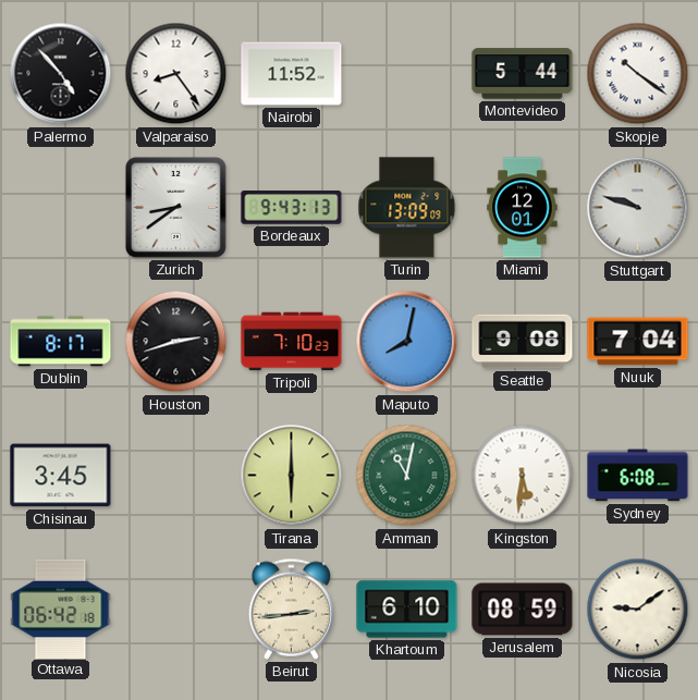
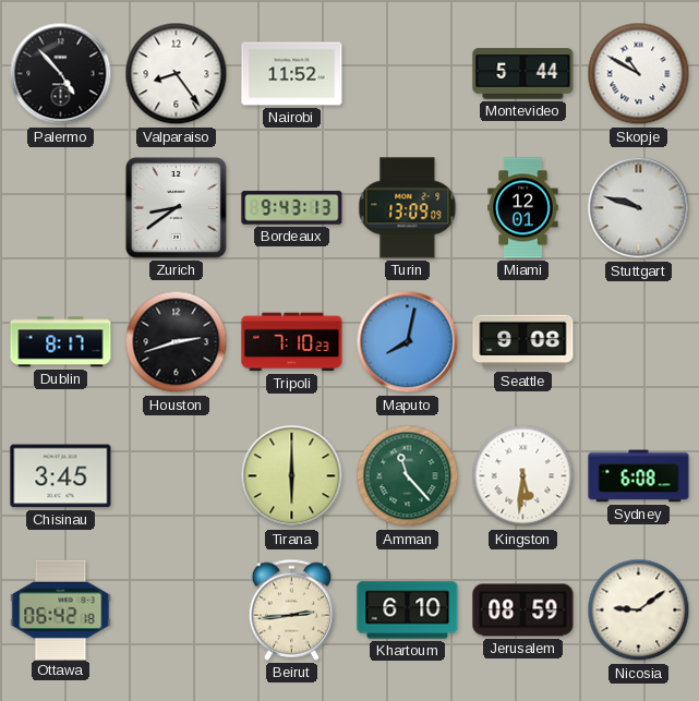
Skopje: 10:21 -> 10:50 (639, 74)
Nuuk: 7:04 -> none (638, 342)
Amman: 11:02 -> 11:23 (408, 476)
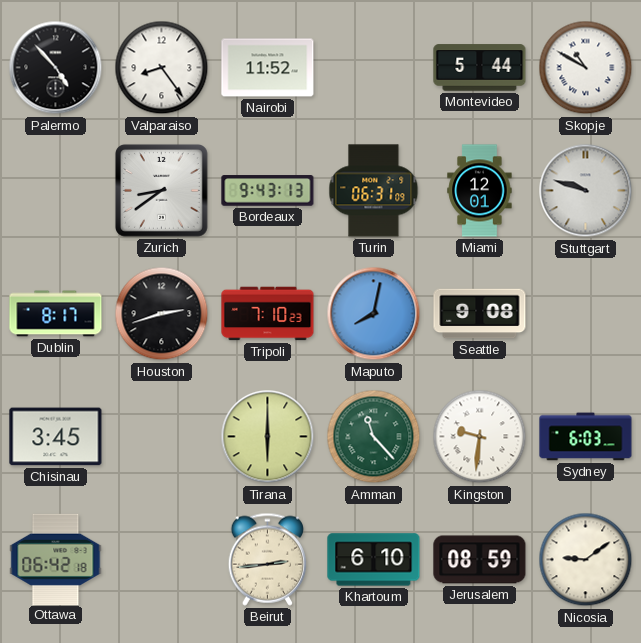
Turin: 13:09 -> 06:31 (374, 191)
Kingston: 5:31 -> 9:31 (480, 437)
Sydney: 6:08 -> 6:03 (586, 437)
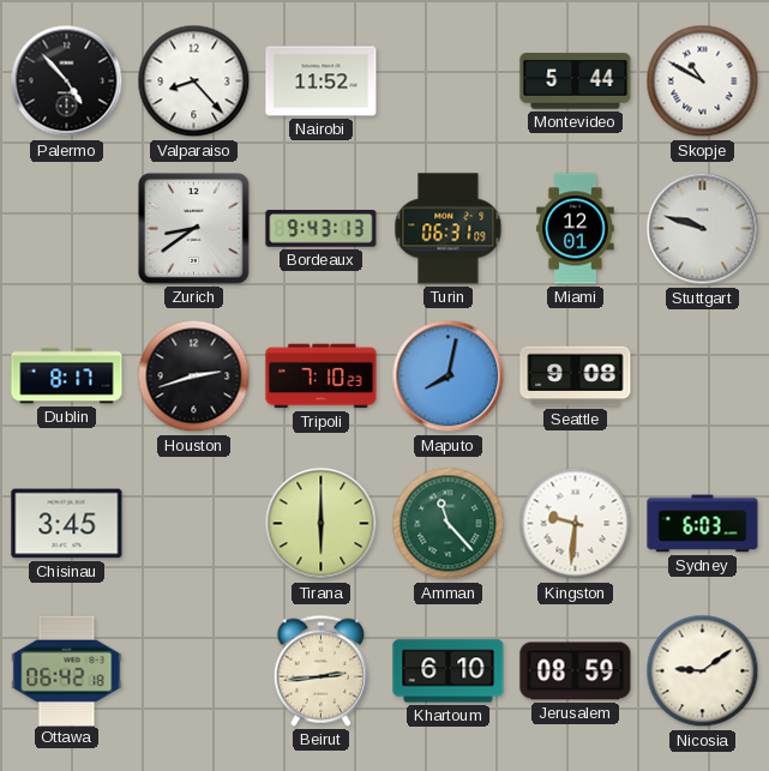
Valparaiso: 8:24 -> 8:23 (194, 82)
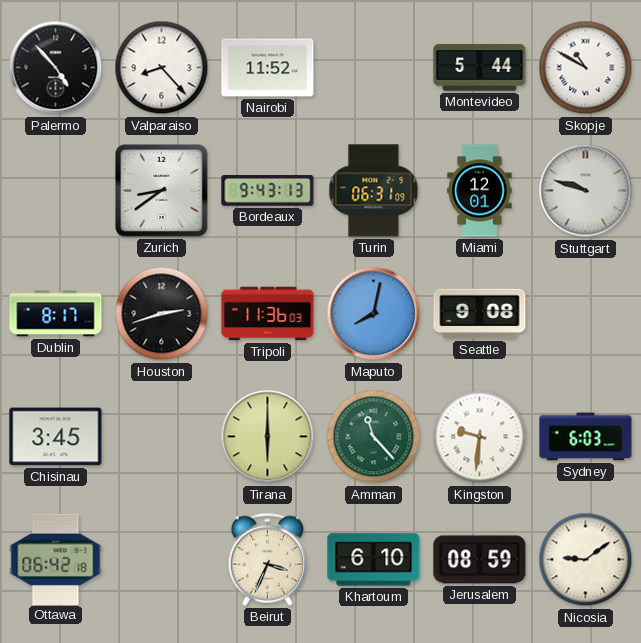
Tripoli: 7:10 -> 11:36 (268, 314)
Beirut: 2:44 -> 3:34 (267, 559)
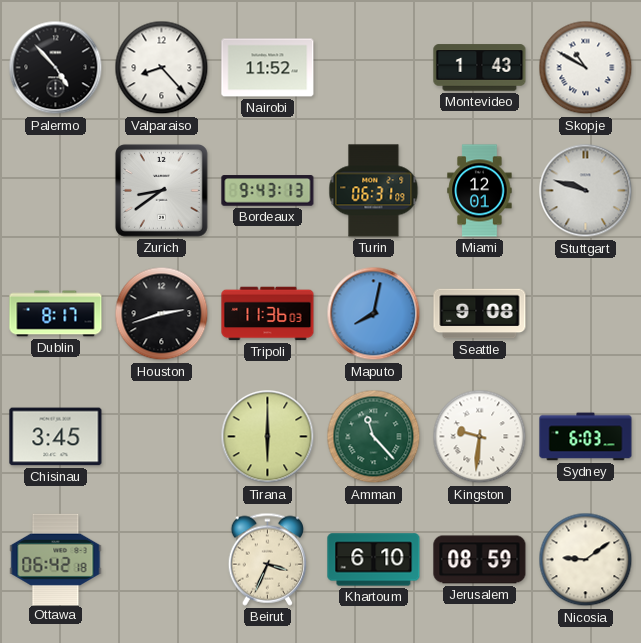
Montevideo: 5:44 -> 1:43 (480, 68)
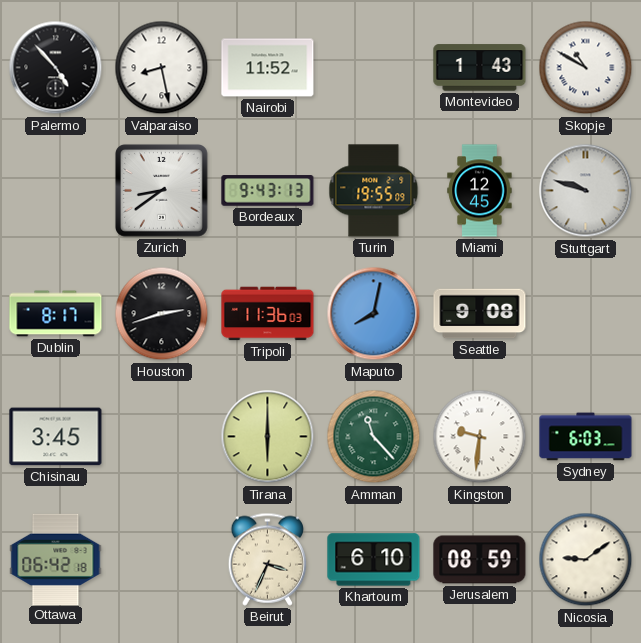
Valparaiso: 8:23 -> 8:28 (162, 68)
Turin: 06:31 -> 19:55 (374, 191)
Miami: 12:01 -> 12:45 (480, 191)
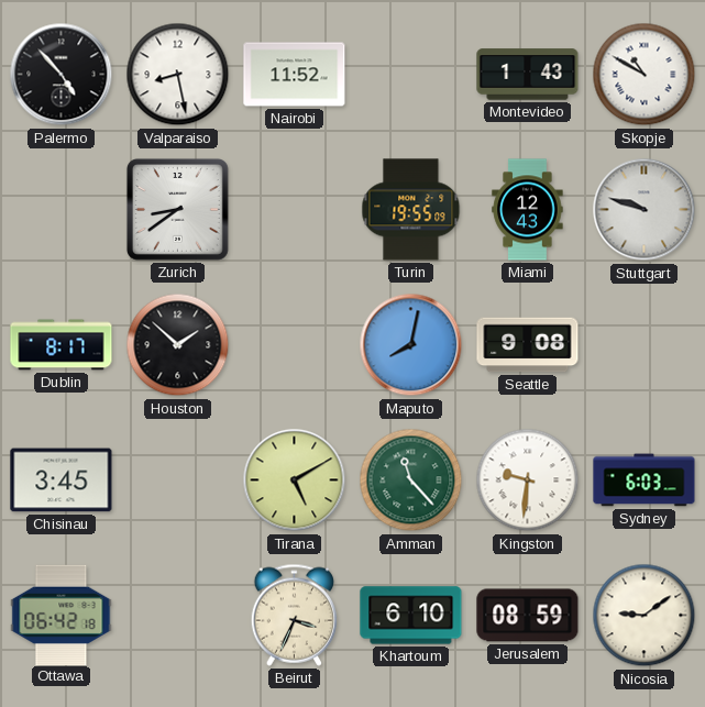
Bordeaux: 9:43 -> none (268, 191)
Miami: 12:45 -> 12:43 (528, 210)
Houston: 2:42 -> 1:52 (178, 345)
Tripoli: 11:36 -> none (268, 314)
Tirana: 6:00 -> 5:10 (295, 480)
